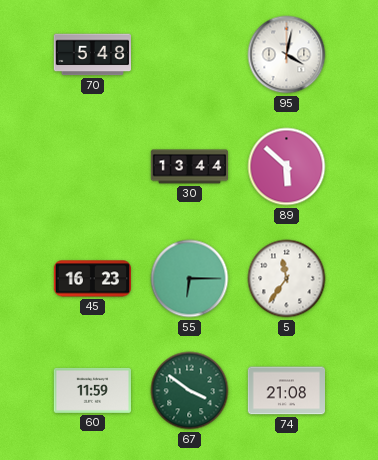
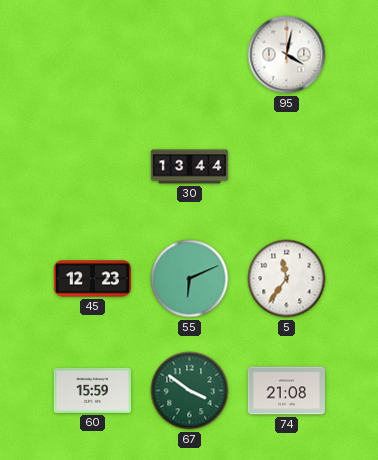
70: 5:48 -> none (92, 55)
89: 5:52 -> none (287, 167)
45: 16:23 -> 12:23 (92, 279)
55: 6:15 -> 6:11 (190, 279)
60: 11:59 -> 15:59 (92, 390)
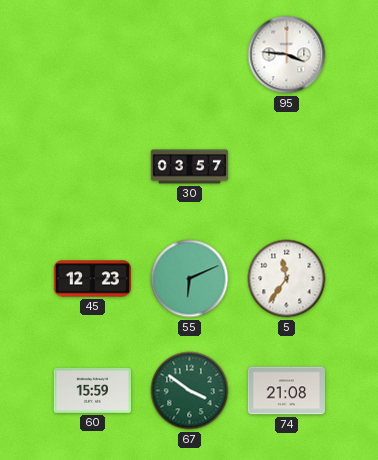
95: 4:02 -> 3:46 (287, 55)
30: 13:44 -> 03:57 (190, 167)
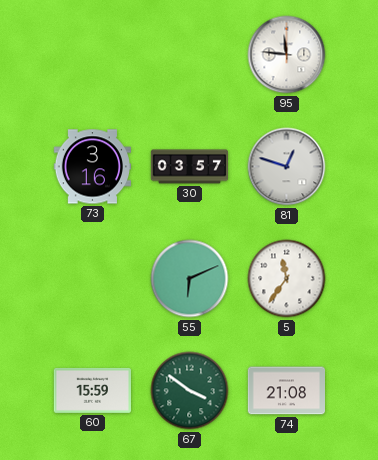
95: 3:46 -> 11:46 (287, 55)
73: none -> 3:16 (92, 167)
81: none -> 12:48 (287, 167)
45: 12:23 -> none (92, 279)
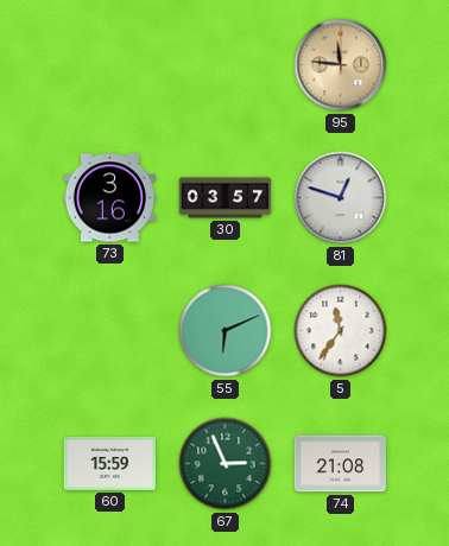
95 dial: white -> champagne (341, 65)
67: 3:51 -> 2:56 (226, 464)
